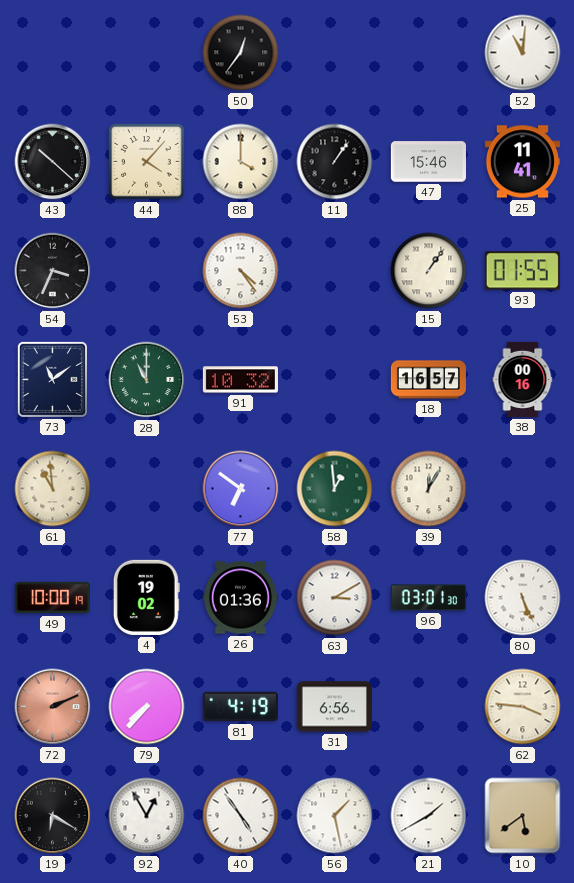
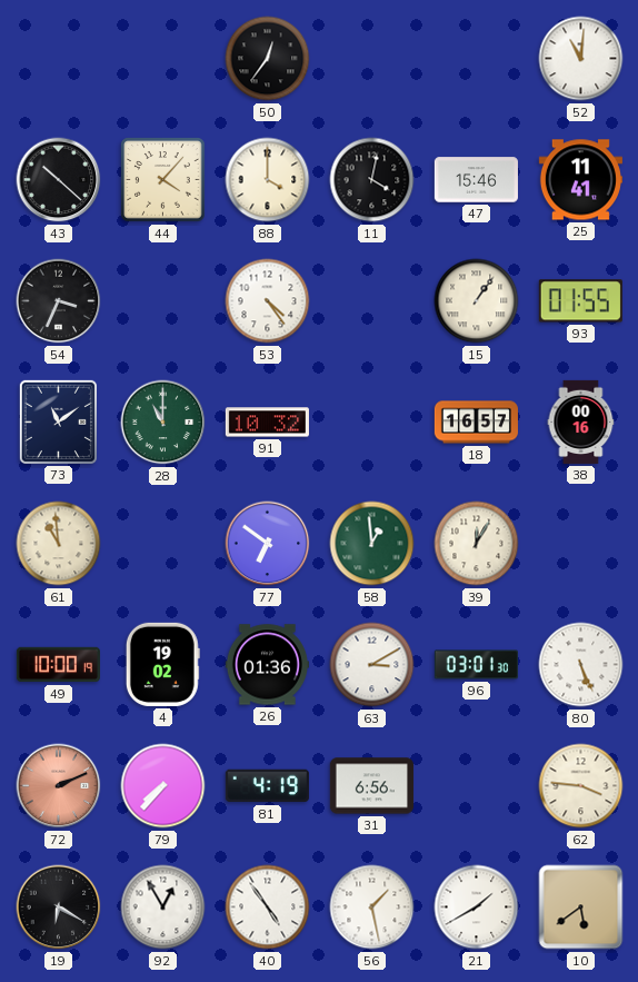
11: 1:06 -> 4:02 (372, 180)
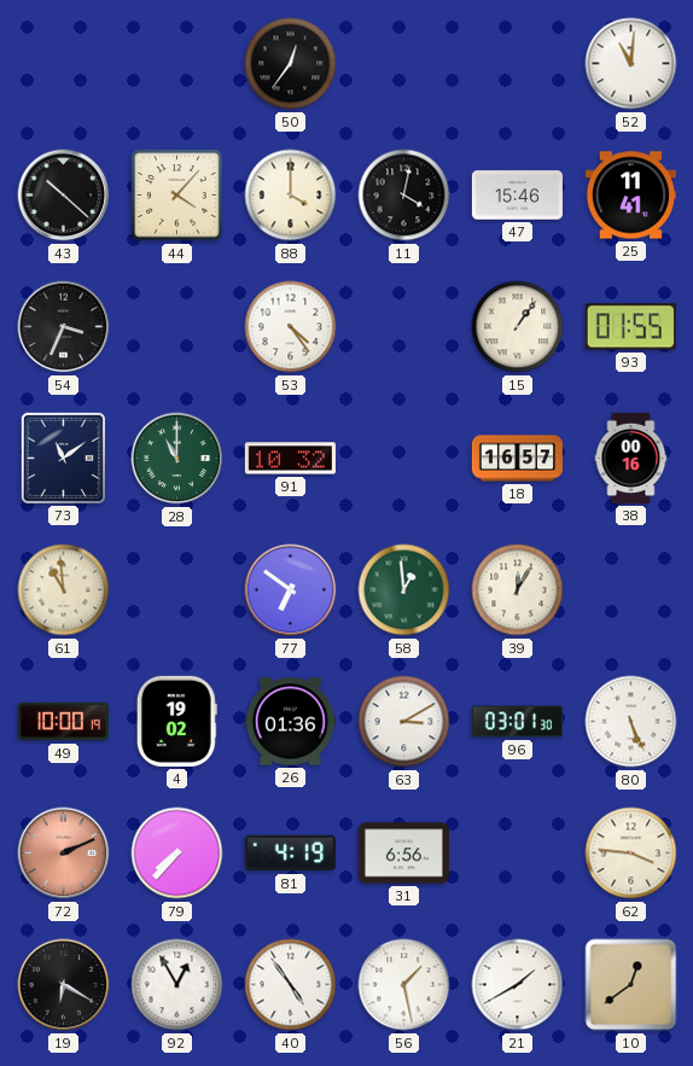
10: 5:39 -> 12:39 (631, 985)
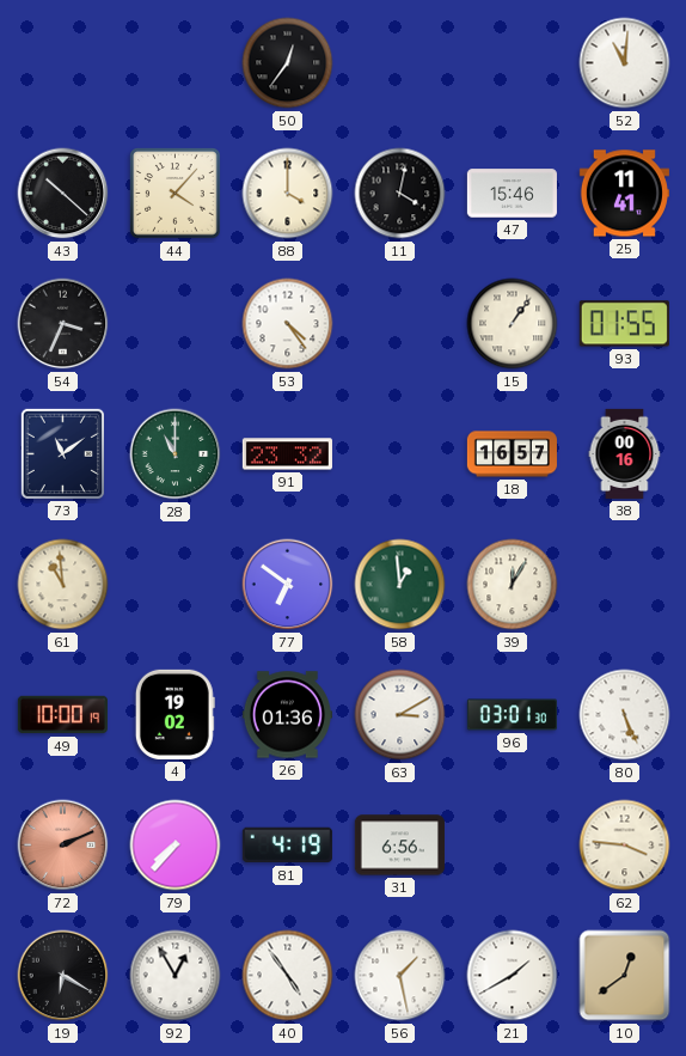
91: 10:32 -> 23:32 (287, 454)
